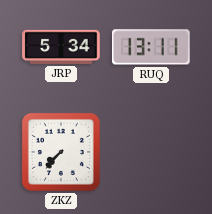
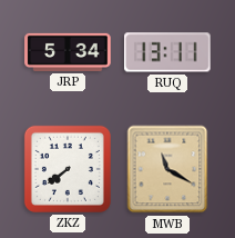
ZKZ: 7:37 -> 7:39 (68, 169)
MWB: none -> 11:20 (167, 169)
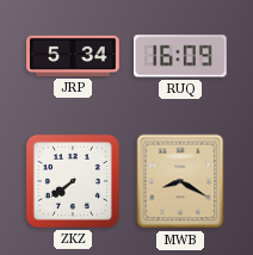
RUQ: 13:11 -> 16:09 (181, 56)
MWB: 11:20 -> 8:20 (180, 181)
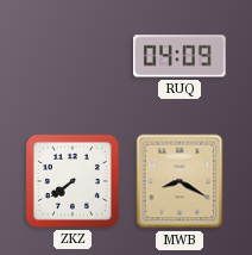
JRP: 5:34 -> none (73, 56)
RUQ: 16:09 -> 04:09 (181, 56)
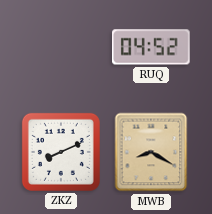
RUQ: 04:09 -> 04:52 (152, 47)
ZKZ: 7:39 -> 8:11 (61, 152)
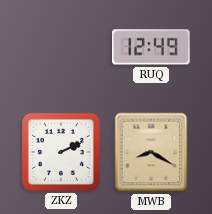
RUQ: 04:52 -> 12:49 (152, 47)
ZKZ: 8:11 -> 2:11 (61, 152)
